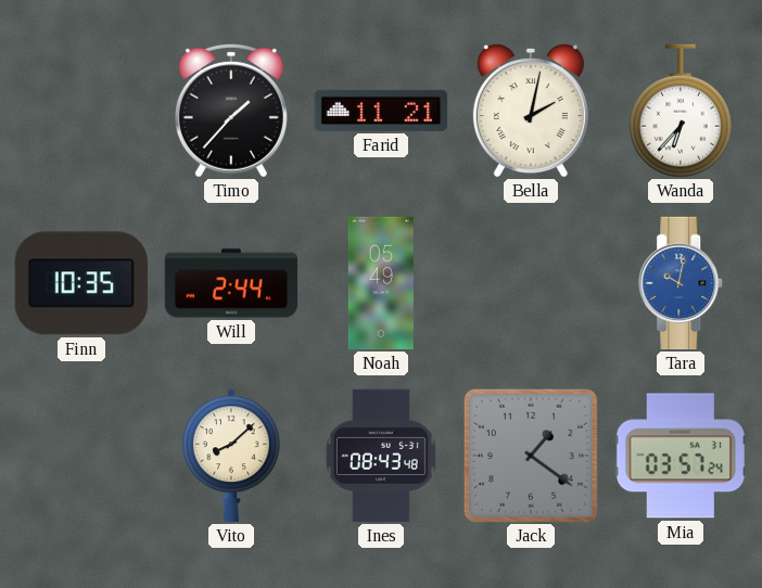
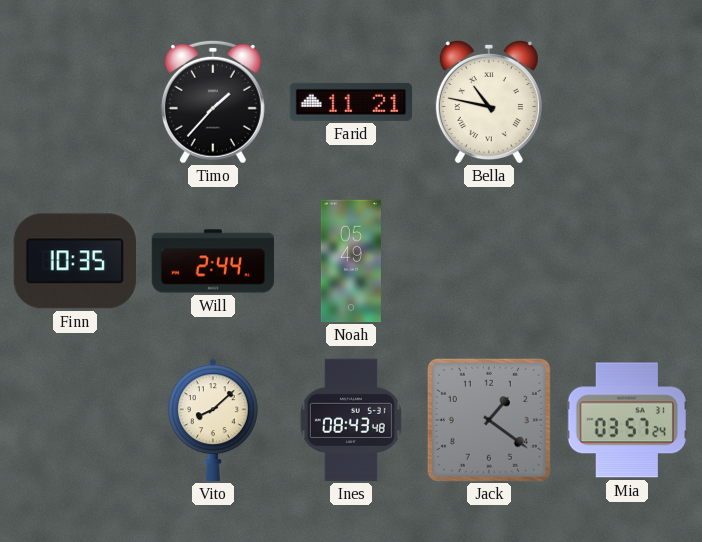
Bella: 2:02 -> 10:47 (489, 102)
Wanda: 6:37 -> none (681, 111)
Tara: 10:02 -> none (682, 283)
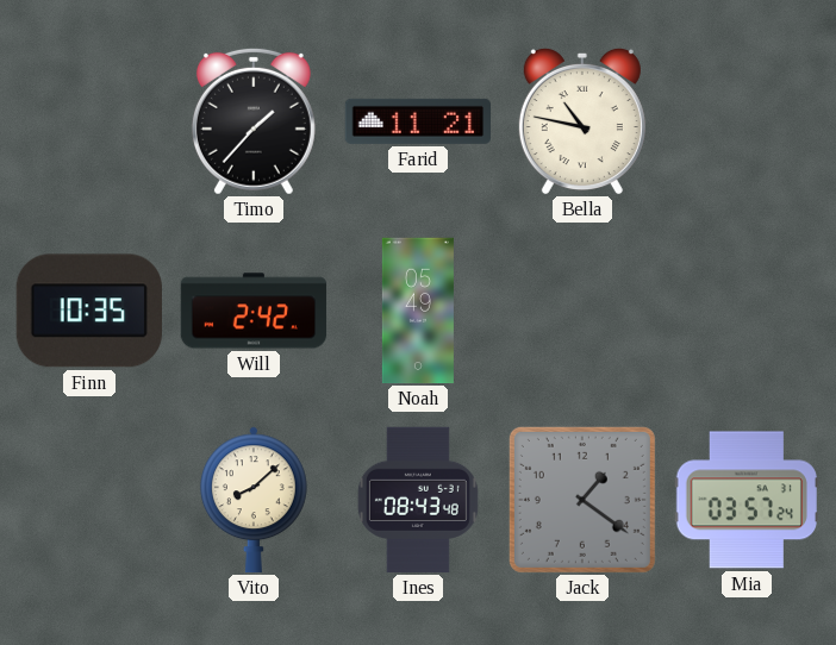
Will: 2:44 -> 2:42 (254, 311)
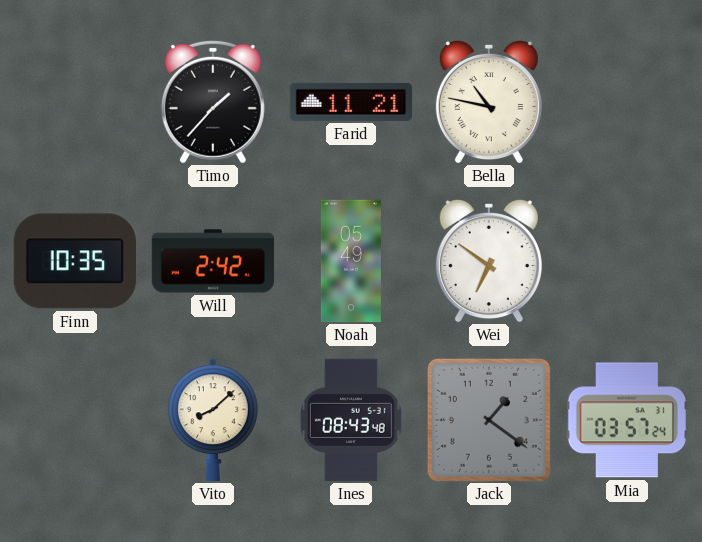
Wei: none -> 6:51 (489, 261)
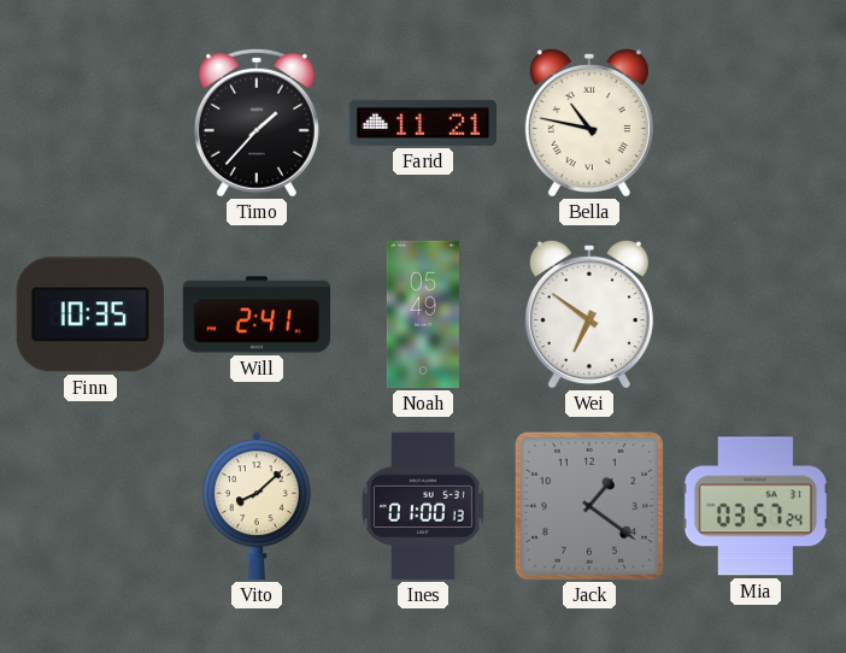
Will: 2:42 -> 2:41 (257, 314)
Ines: 08:43 -> 01:00 (423, 506)
